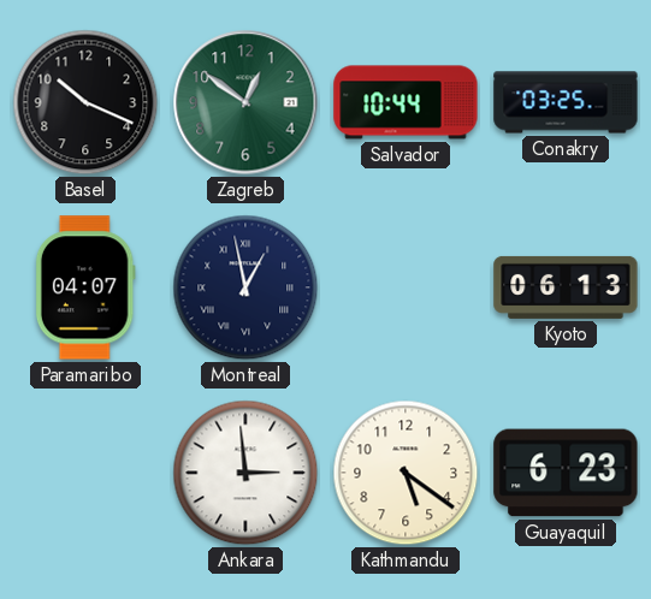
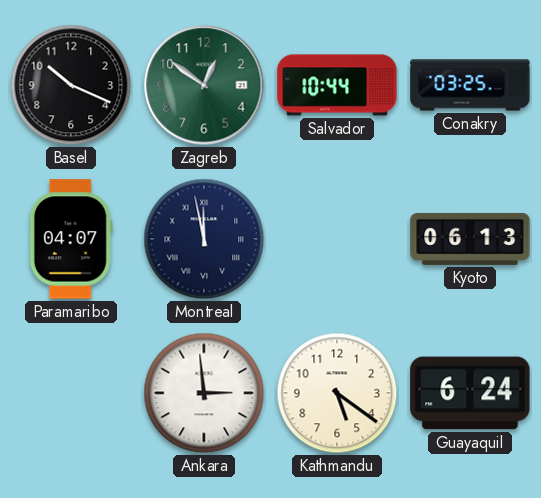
Montreal: 12:58 -> 11:58 (204, 239)
Guayaquil: 6:23 -> 6:24 (470, 393)
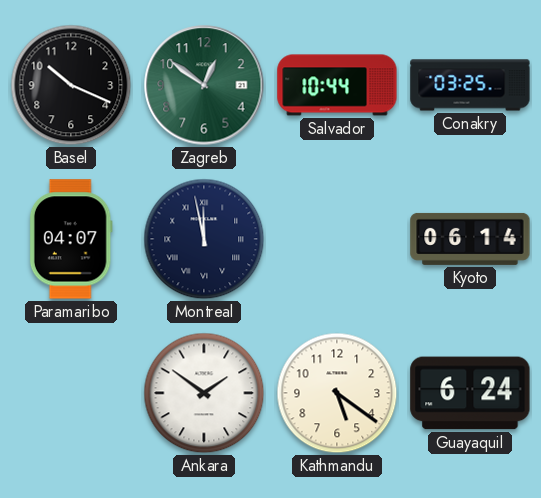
Kyoto: 06:13 -> 06:14 (470, 239)
Ankara: 2:59 -> 1:51 (204, 393)
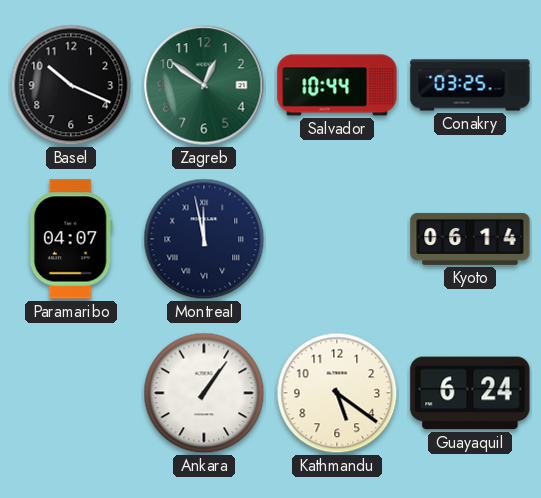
Ankara: 1:51 -> 1:06 (204, 393)
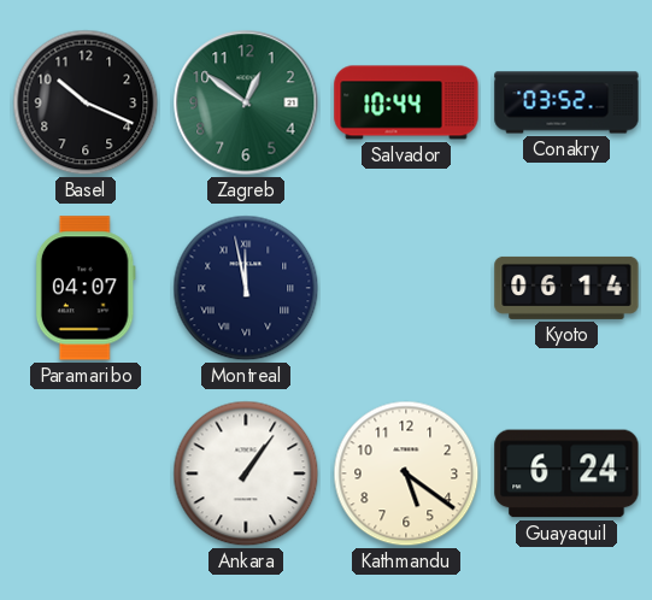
Conakry: 03:25 -> 03:52 (566, 102)
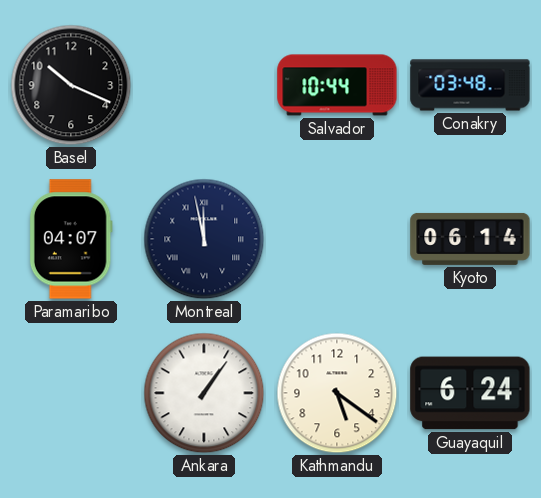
Zagreb: 12:51 -> none (246, 102)
Conakry: 03:52 -> 03:48 (470, 85)
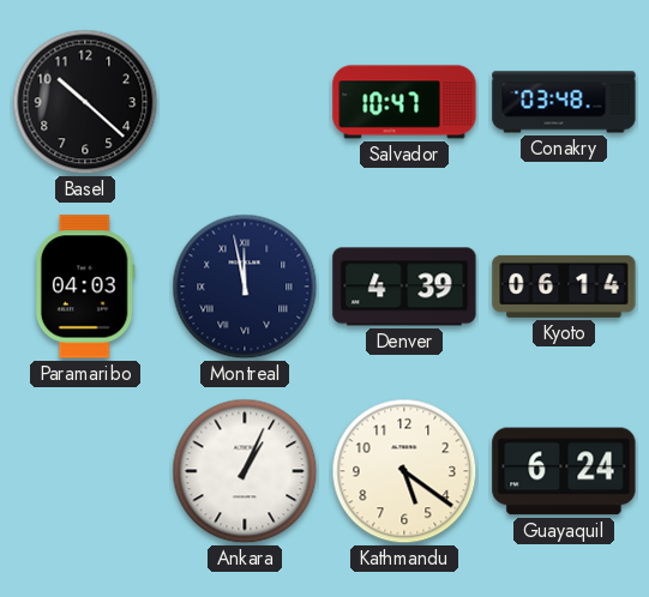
Basel: 10:19 -> 10:22 (85, 102)
Salvador: 10:44 -> 10:47 (404, 102)
Paramaribo: 04:07 -> 04:03 (85, 287)
Denver: none -> 4:39 (404, 287)
Ankara: 1:06 -> 1:04 (245, 471)
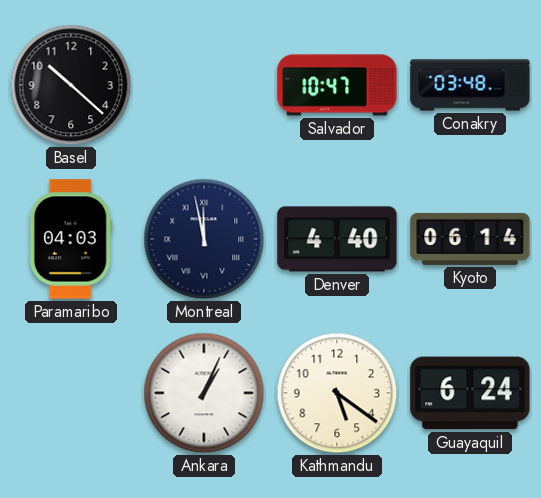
Denver: 4:39 -> 4:40 (337, 239)
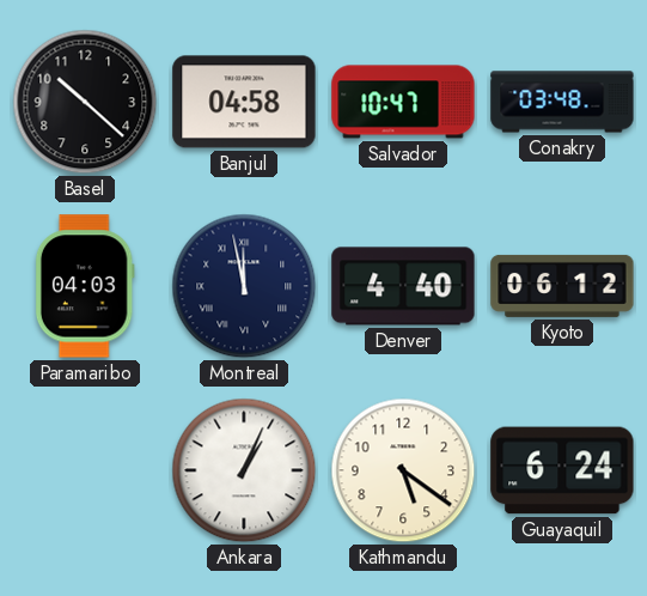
Banjul: none -> 04:58 (244, 102)
Kyoto: 06:14 -> 06:12 (562, 286)
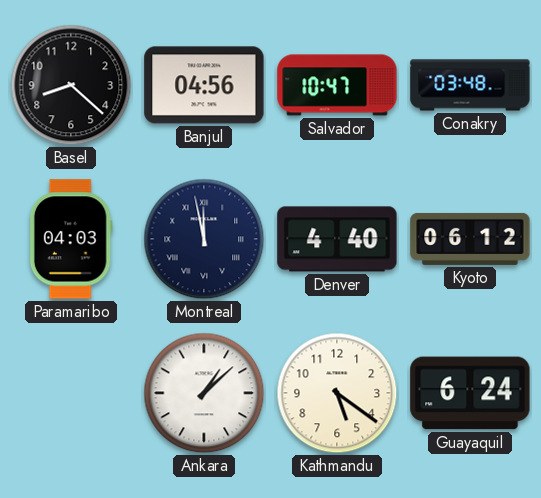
Basel: 10:22 -> 8:22 (71, 85)
Banjul: 04:58 -> 04:56 (204, 85)
Ankara: 1:04 -> 1:08 (204, 393)
